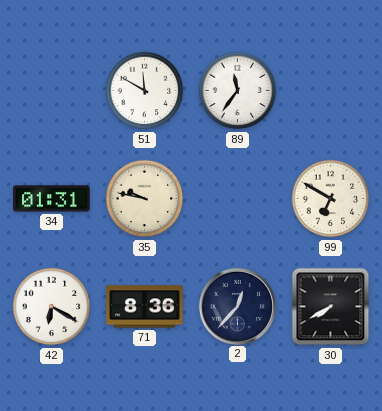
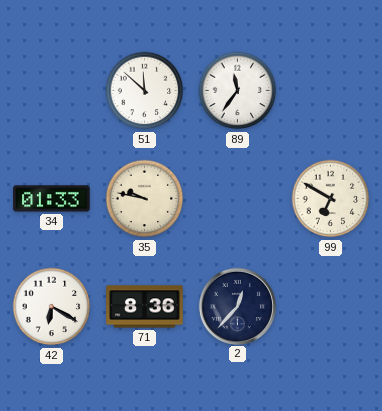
51: 11:50 -> 11:52 (145, 91)
34: 01:31 -> 01:33 (52, 199)
30: 7:40 -> none (331, 307)
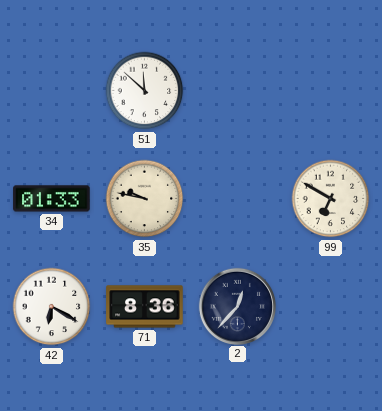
89: 11:36 -> none (238, 91)
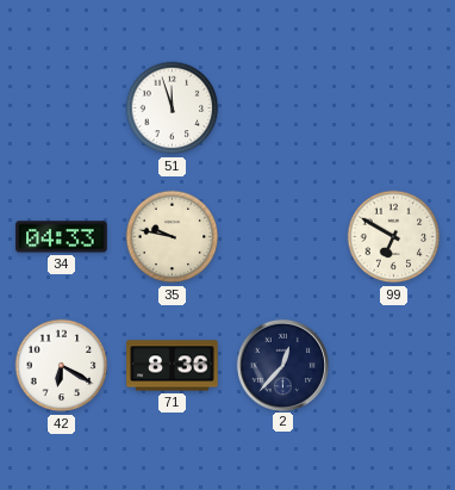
51: 11:52 -> 11:57 (173, 108)
34: 01:33 -> 04:33 (62, 237)
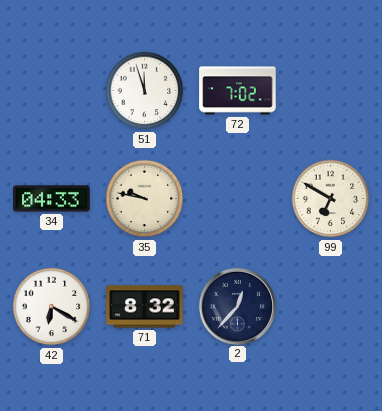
72: none -> 7:02 (238, 91)
71: 8:36 -> 8:32 (145, 307)
